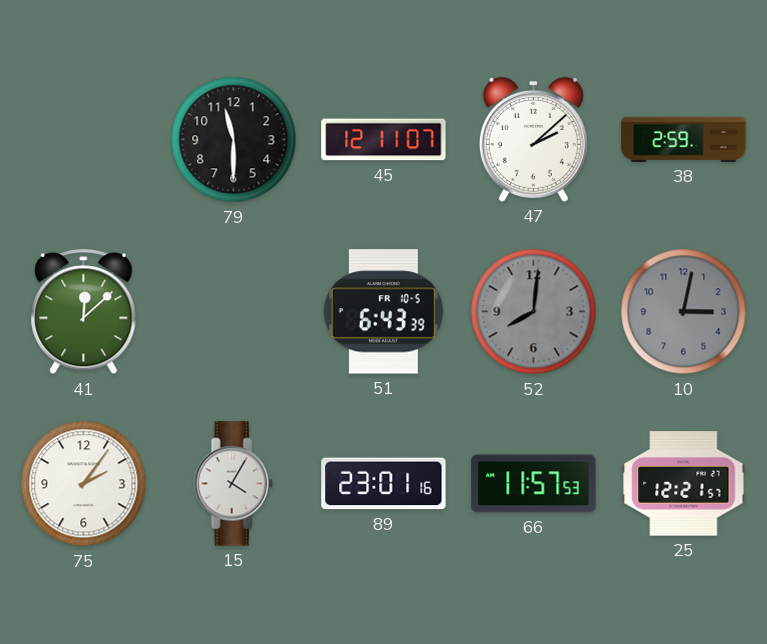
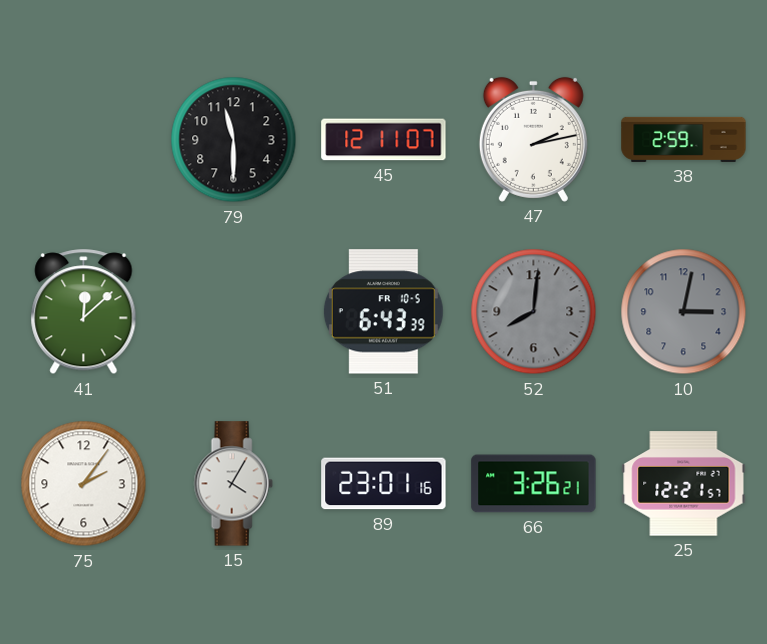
47: 2:08 -> 2:13 (533, 139)
66: 11:57 -> 3:26 (534, 484)
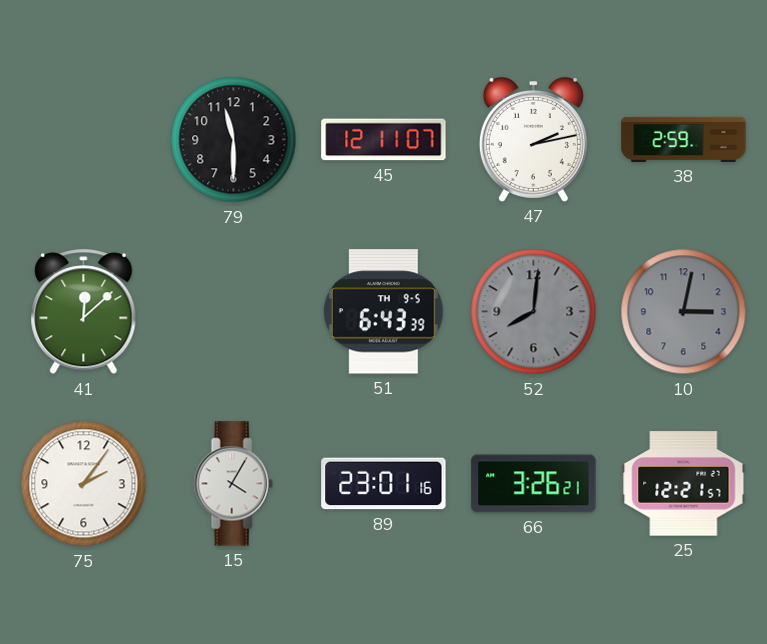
51 date: FR 10-5 -> TH 9-5 (383, 312)
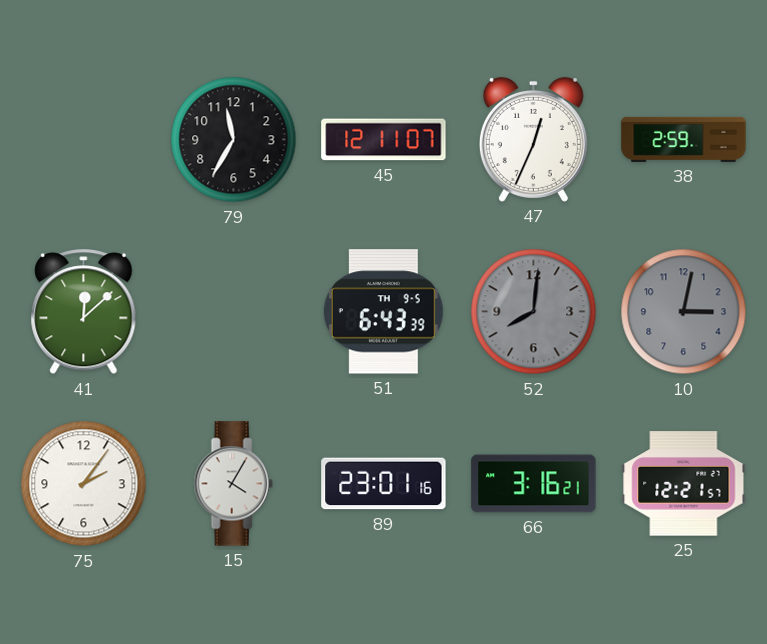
79: 11:30 -> 11:35 (234, 140)
47: 2:13 -> 12:34 (533, 139)
66: 3:26 -> 3:16 (534, 484)
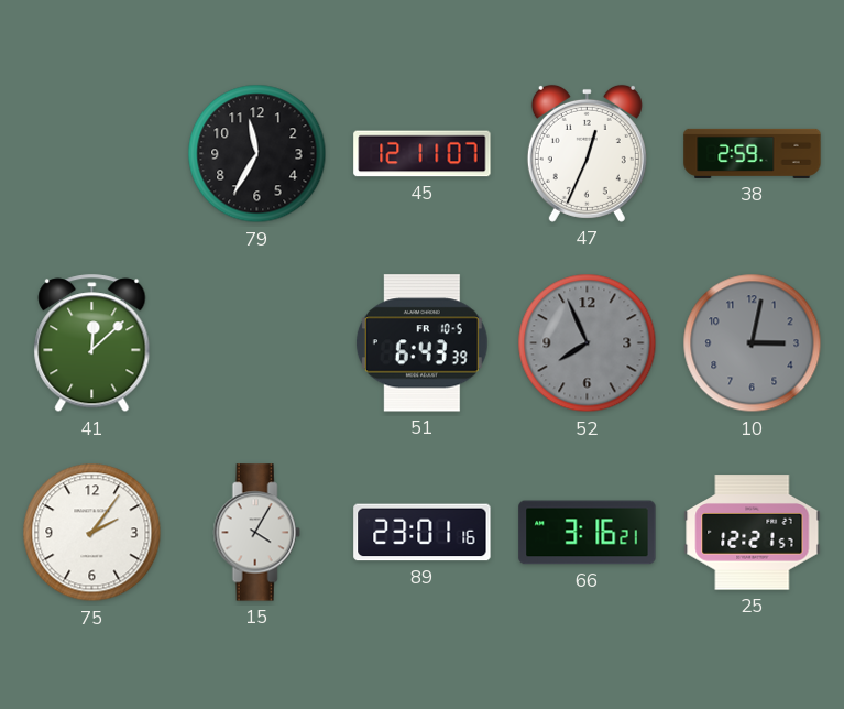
51 date: TH 9-5 -> FR 10-5 (421, 343)
52: 8:01 -> 7:56 (588, 343)
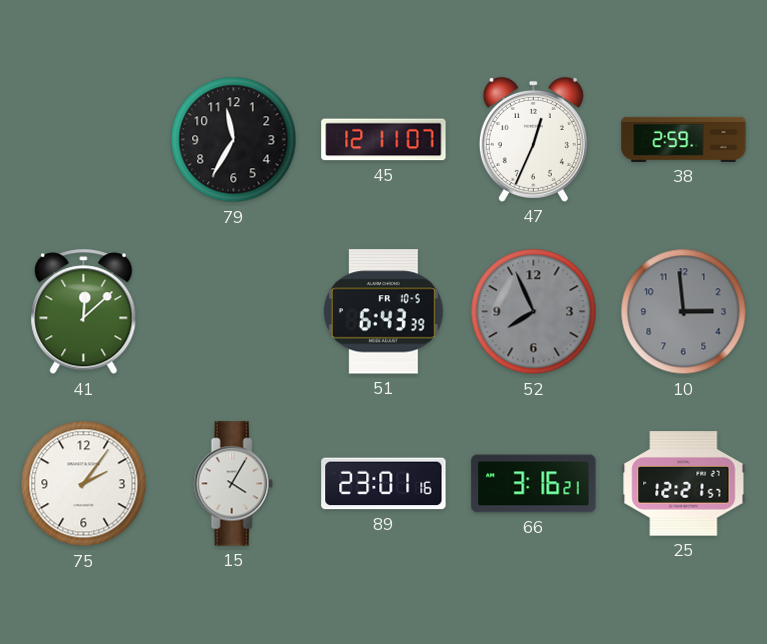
10: 3:02 -> 2:59 (684, 312)
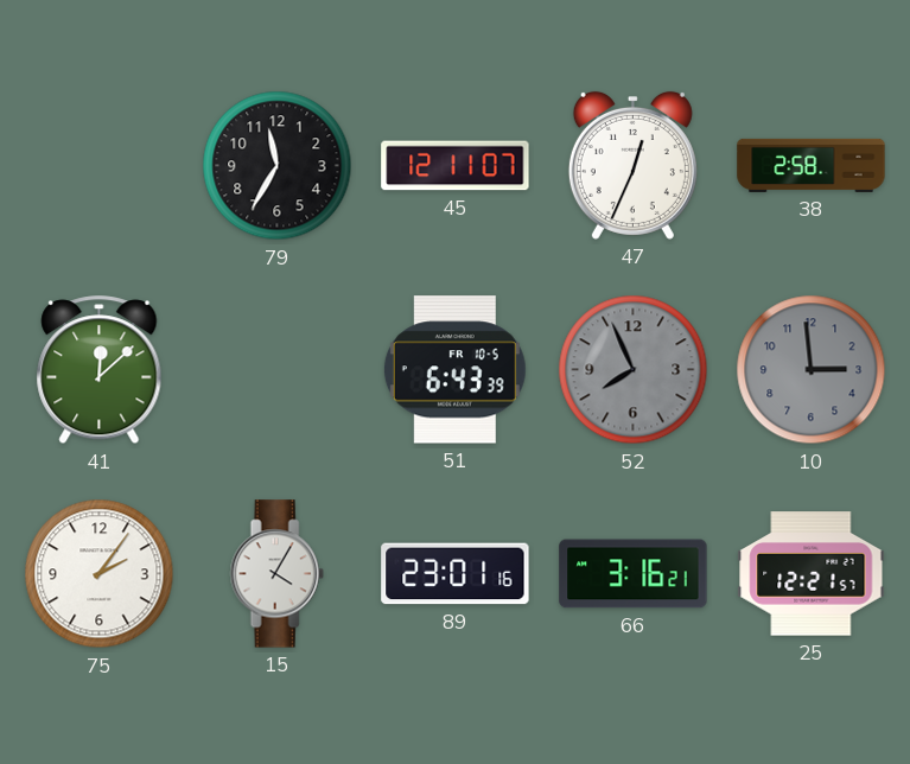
38: 2:59 -> 2:58 (812, 165)
